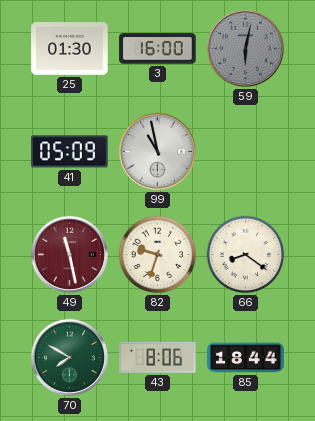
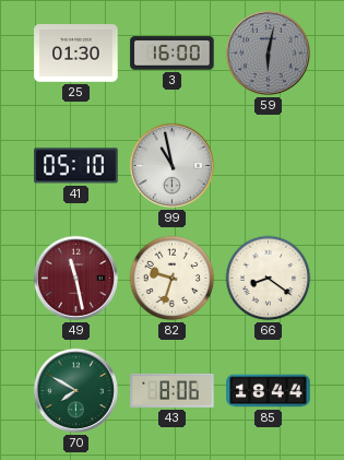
41: 05:09 -> 05:10 (76, 166)
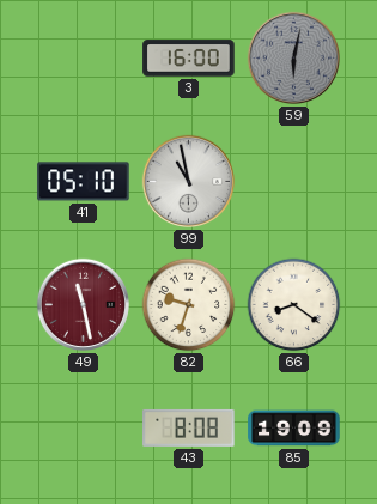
25: 01:30 -> none (76, 54)
70: 7:50 -> none (75, 390)
43: 8:06 -> 8:08 (189, 427)
85: 18:44 -> 19:09 (294, 429)
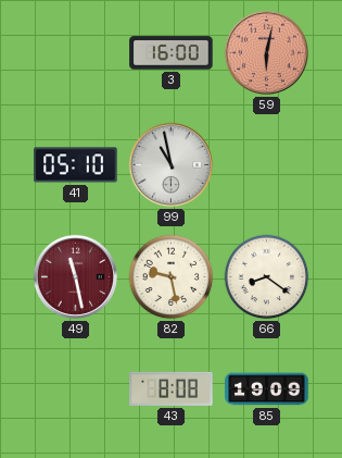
59 dial: grey -> salmon (266, 52)
82: 9:33 -> 9:28 (172, 277)
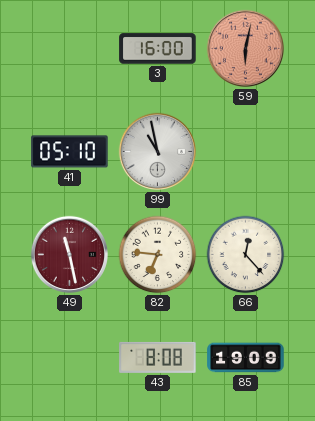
82: 9:28 -> 6:46 (158, 255)
66: 8:21 -> 12:23 (246, 255)
